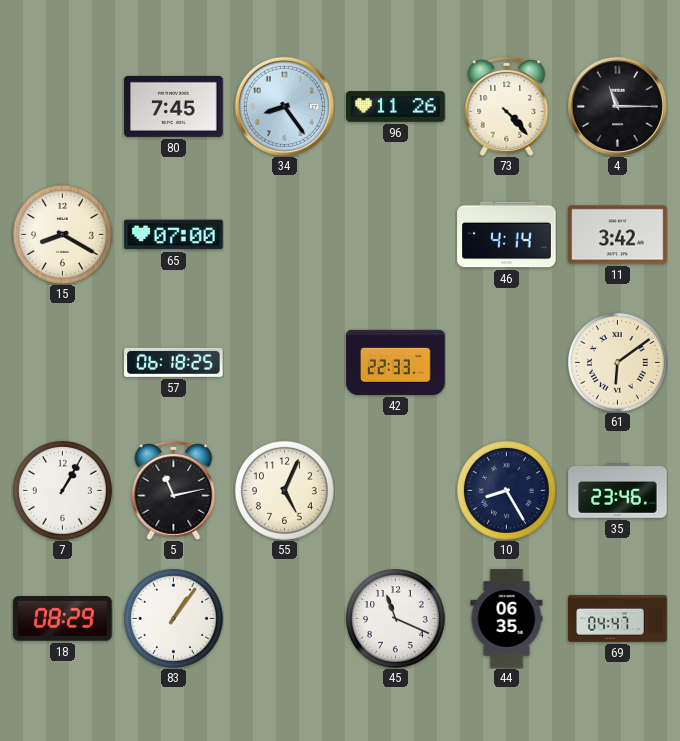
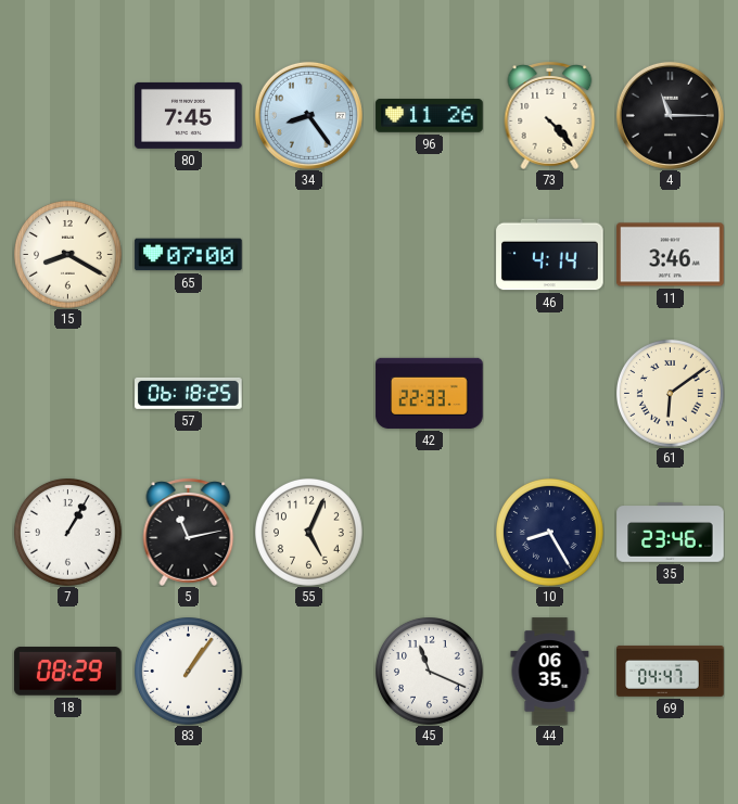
11: 3:42 -> 3:46 (671, 255)
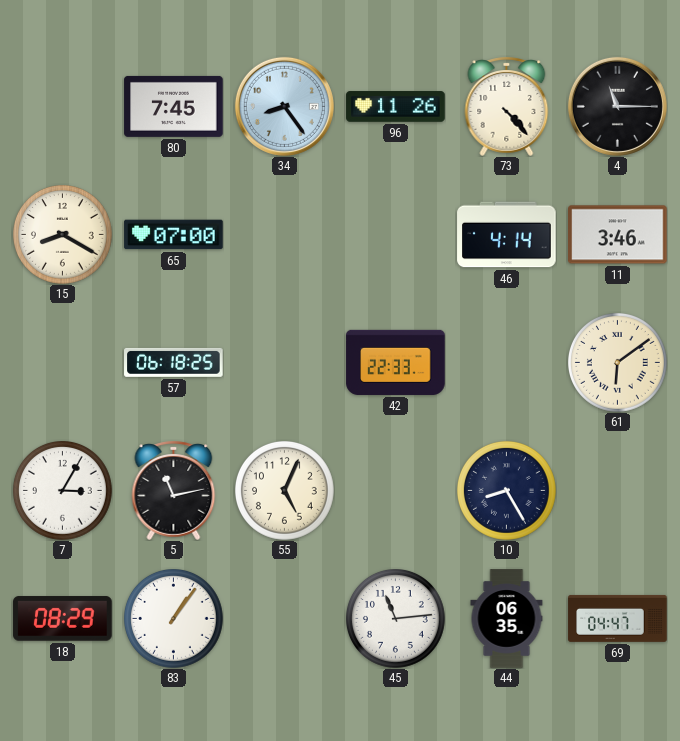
7: 1:05 -> 3:05 (63, 491)
35: 23:46 -> none (671, 533)
45: 11:19 -> 11:14 (396, 619)
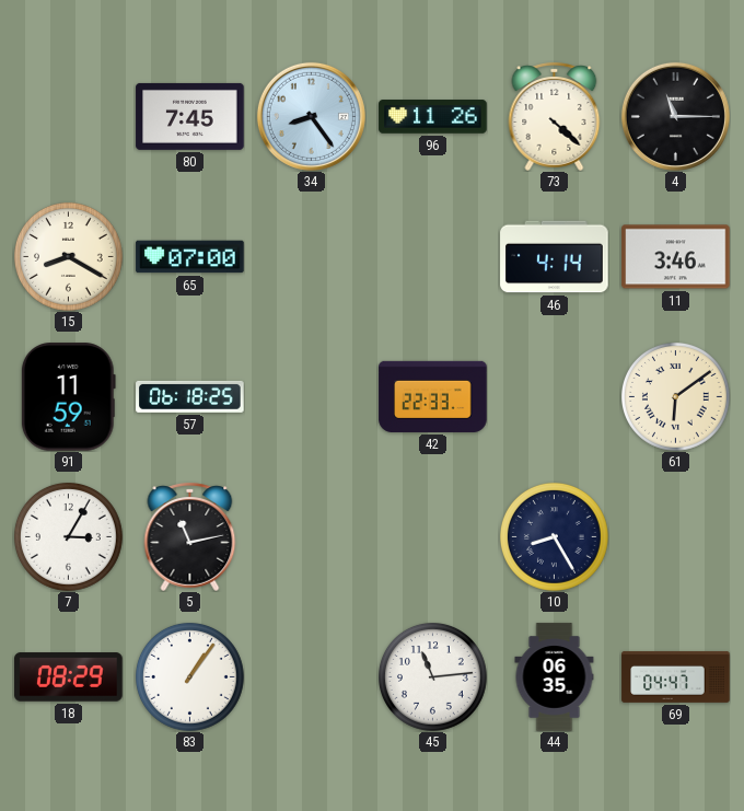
73: 4:23 -> 4:22 (555, 116)
91: none -> 11:59 (68, 397)
55: 5:04 -> none (285, 491)
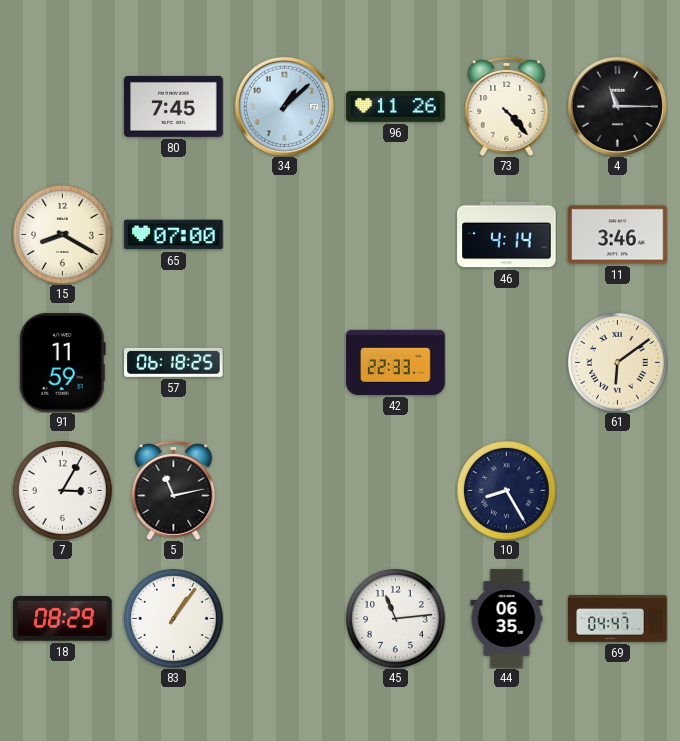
34: 8:24 -> 1:08 (284, 106)
73: 4:22 -> 4:23 (507, 106)
